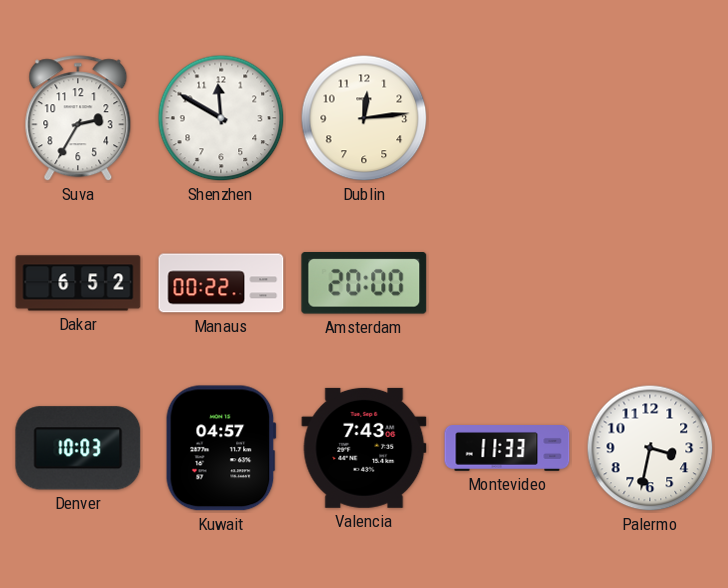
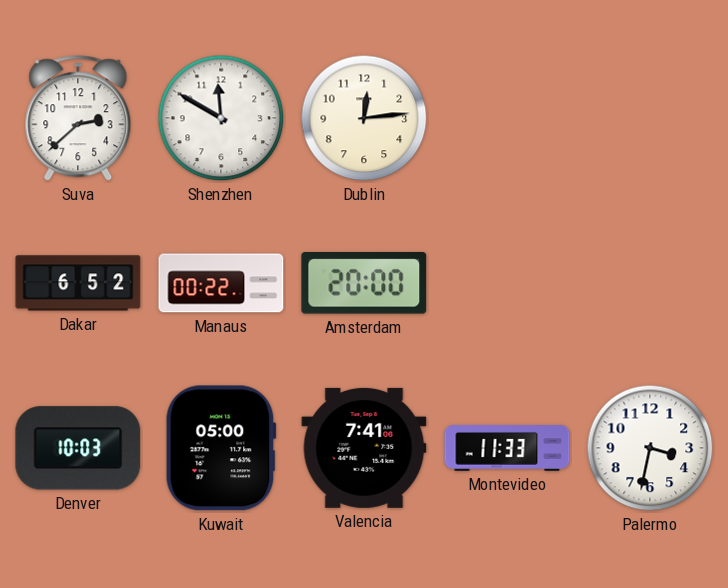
Suva: 2:35 -> 2:38 (78, 119)
Kuwait: 04:57 -> 05:00 (221, 448)
Valencia: 7:43 -> 7:41 (364, 448)
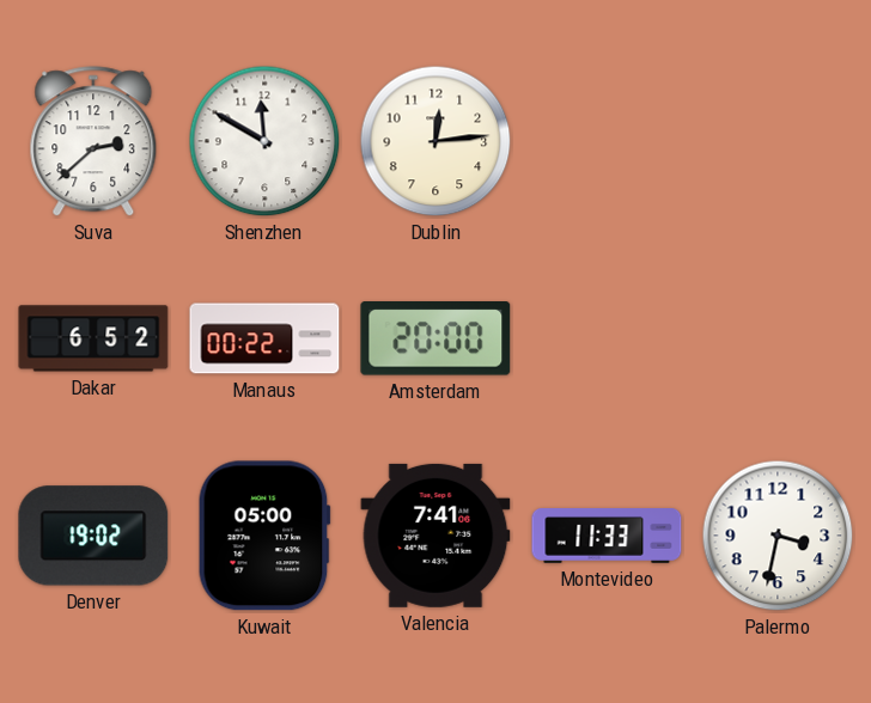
Denver: 10:03 -> 19:02 (93, 536)
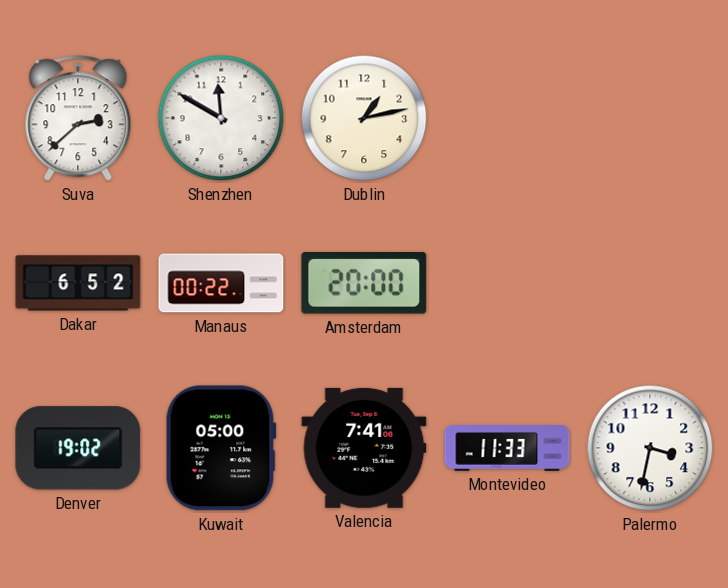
Dublin: 12:14 -> 1:13 (364, 118)
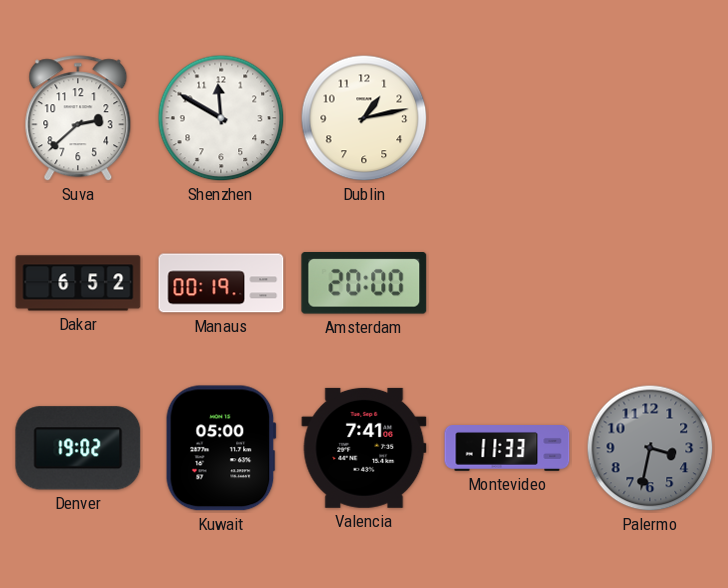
Manaus: 00:22 -> 00:19 (221, 283)
Palermo dial: white -> grey (650, 448)
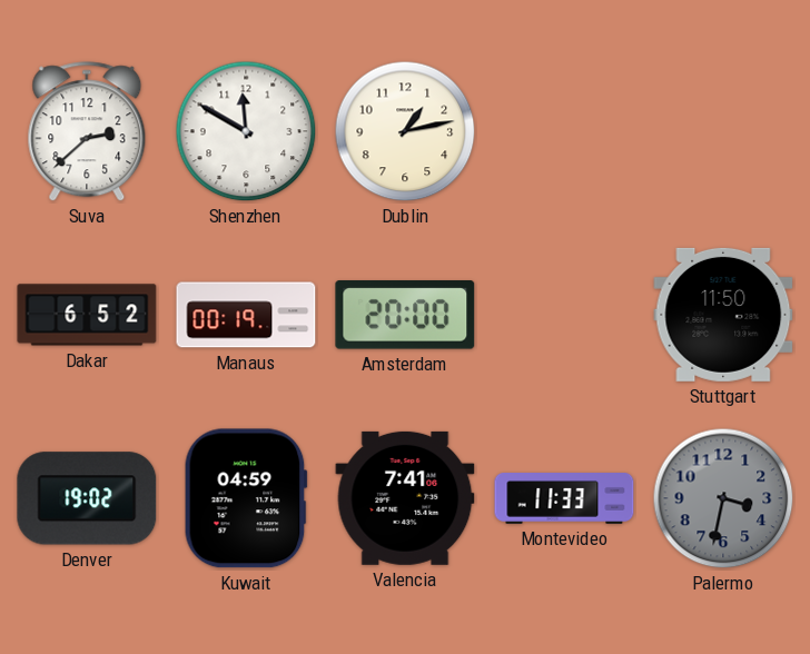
Stuttgart: none -> 11:50 (723, 315)
Kuwait: 05:00 -> 04:59 (246, 498)
